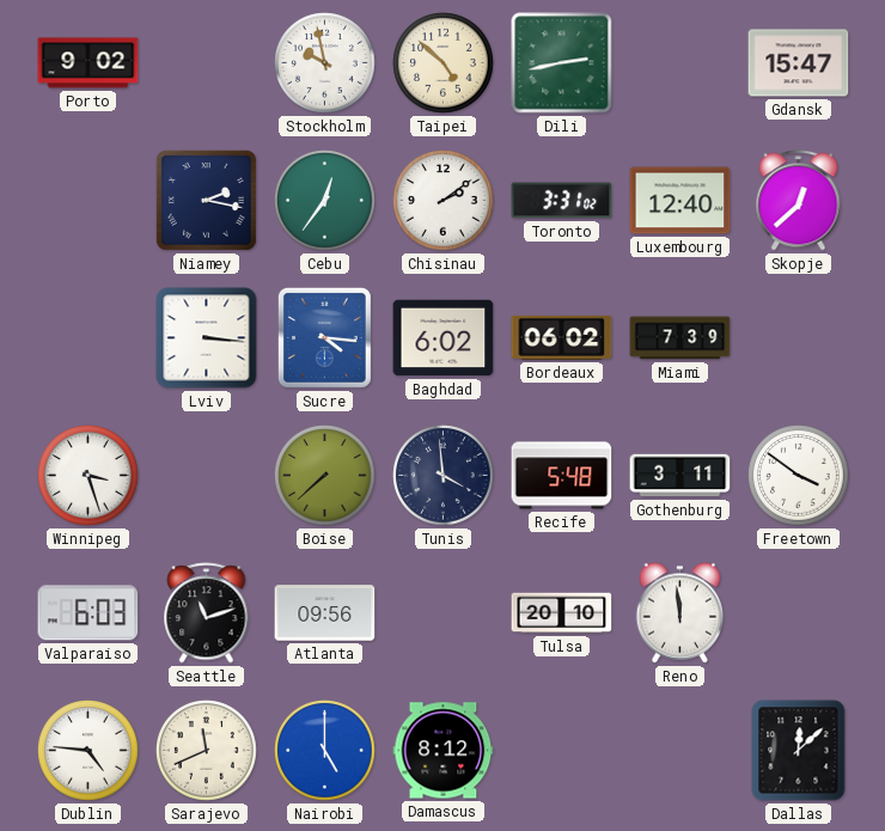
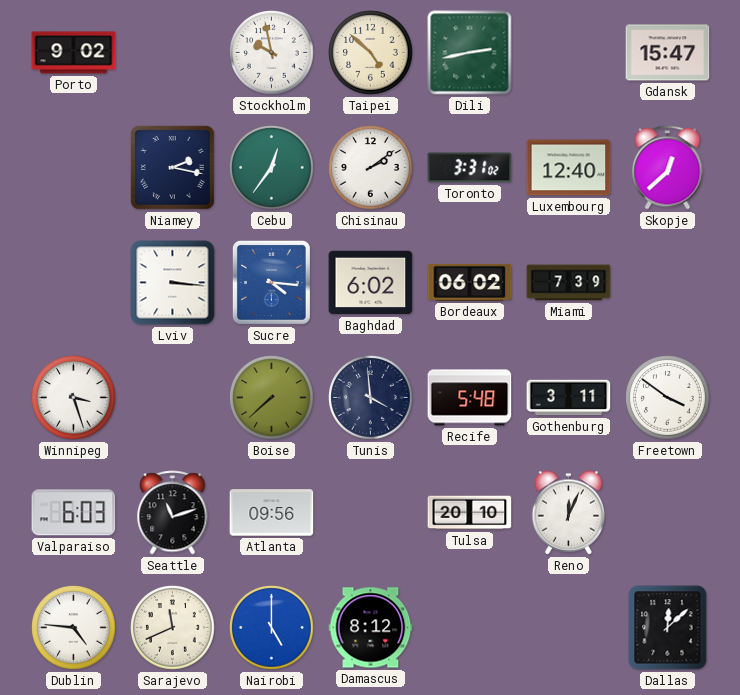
Reno: 11:59 -> 12:04 (569, 513)
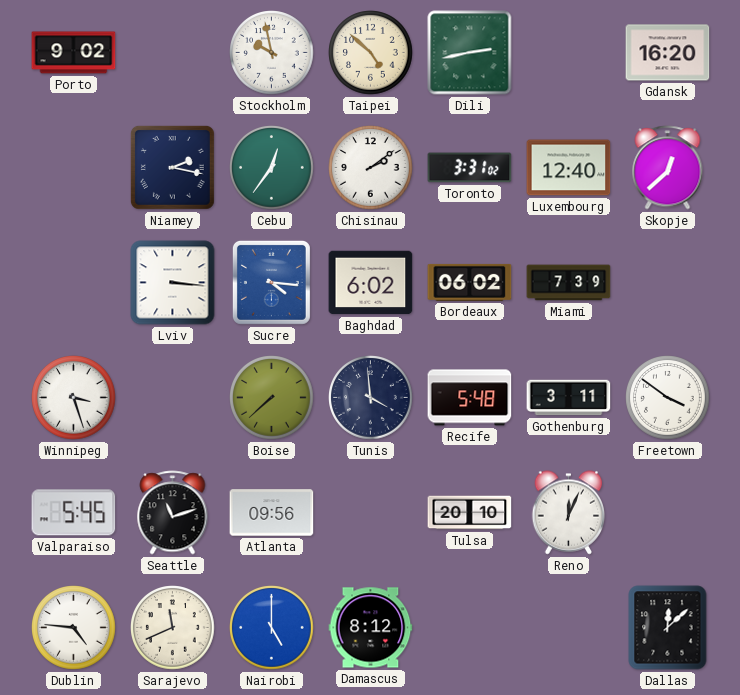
Gdansk: 15:47 -> 16:20 (668, 53)
Valparaiso: 6:03 -> 5:45 (74, 513)
